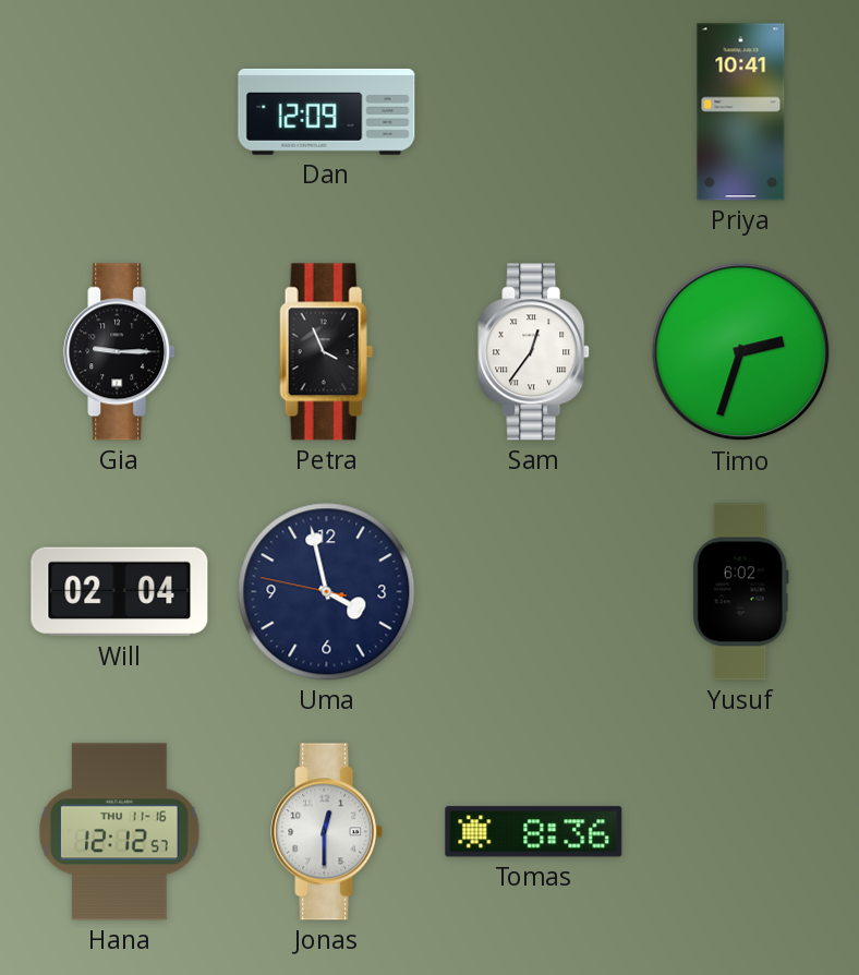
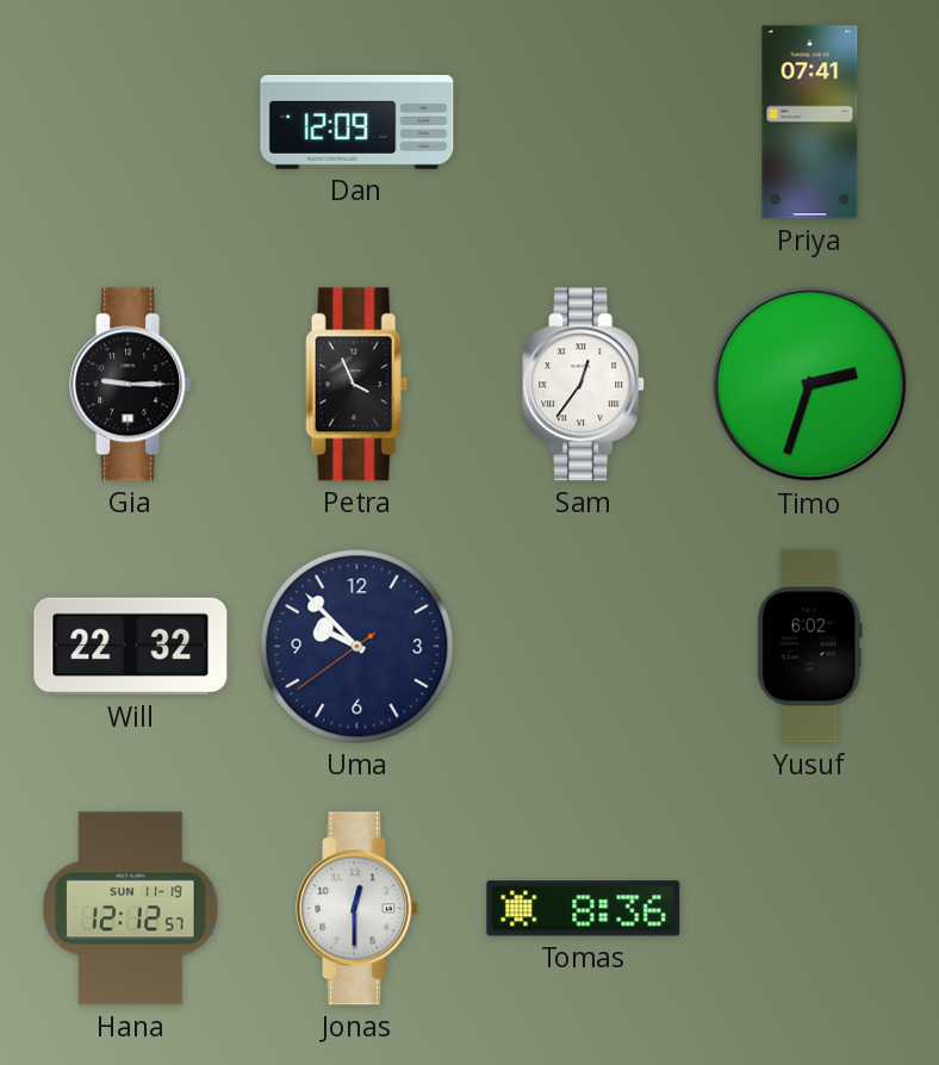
Priya: 10:41 -> 07:41 (810, 123)
Will: 02:04 -> 22:32 (131, 647)
Uma: 3:57 -> 9:52 (357, 647)
Hana date: THU 11-16 -> SUN 11-19 (131, 909)
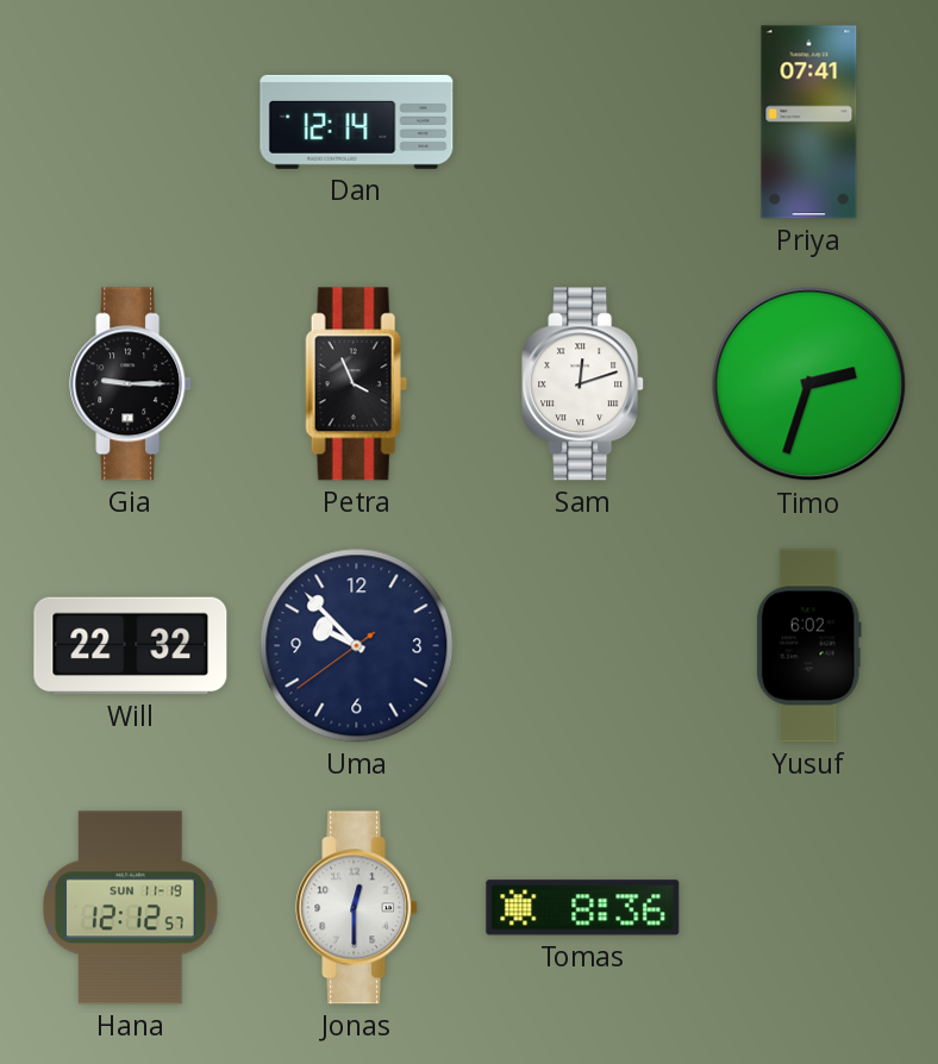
Dan: 12:09 -> 12:14 (357, 121)
Sam: 12:36 -> 12:12 (583, 384)
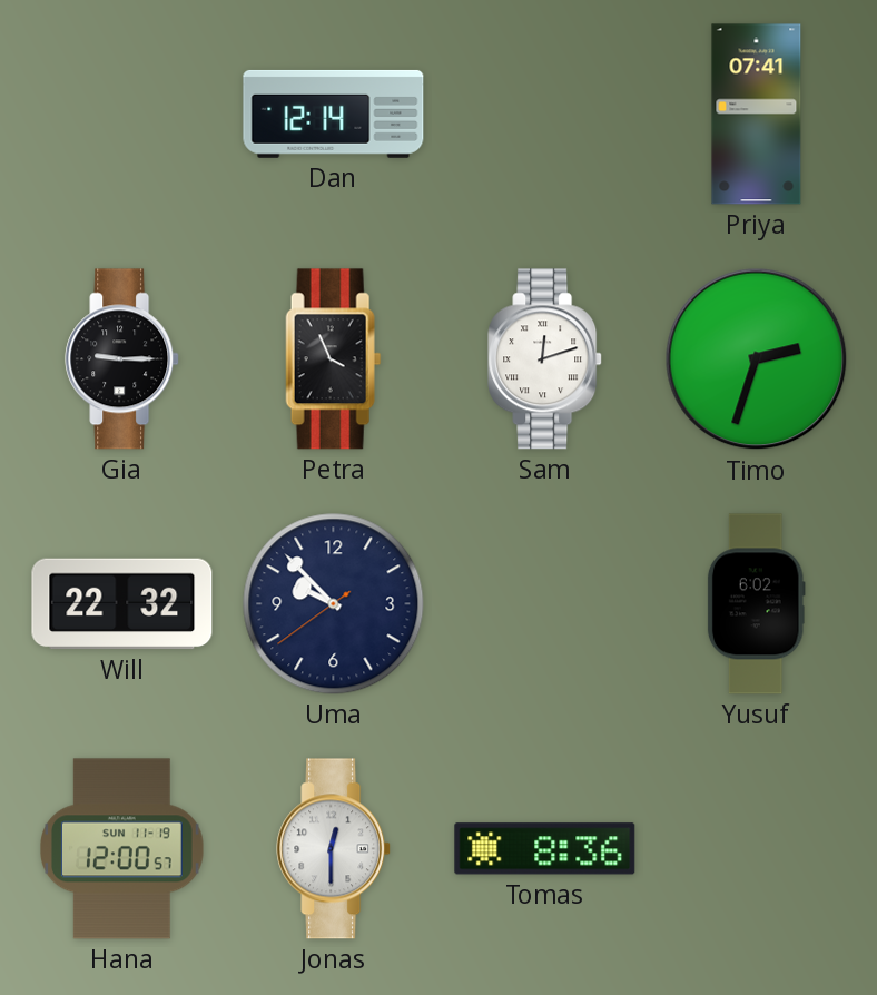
Hana: 12:12 -> 12:00 (122, 849)
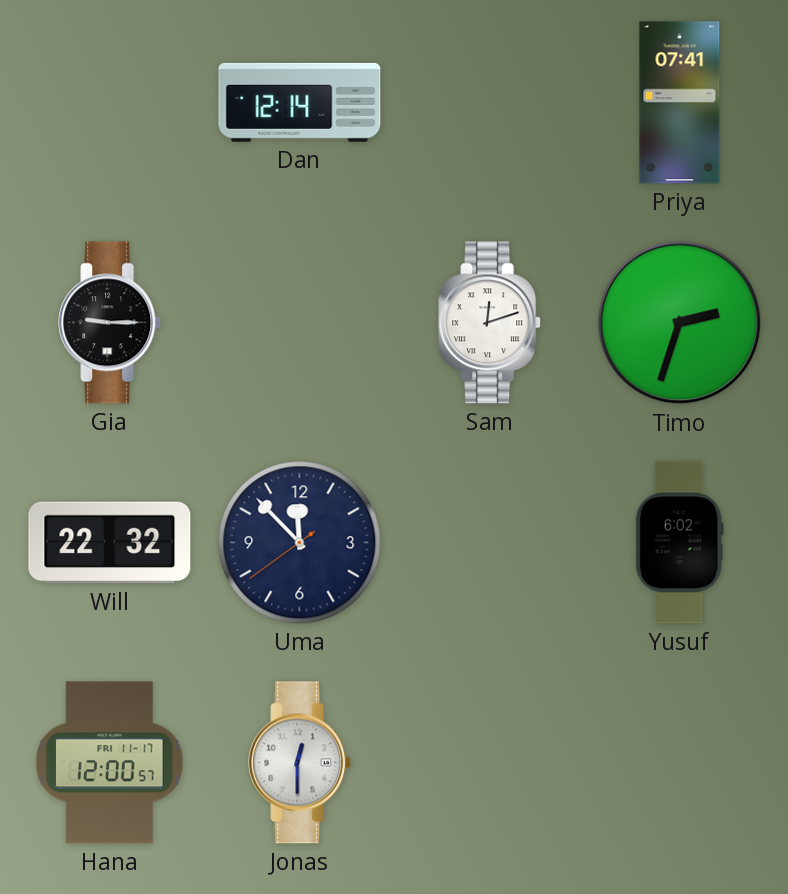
Petra: 3:56 -> none (334, 359)
Uma: 9:52 -> 11:52 (300, 543)
Hana date: SUN 11-19 -> FRI 11-17 (110, 763)
Tomas: 8:36 -> none (545, 849)
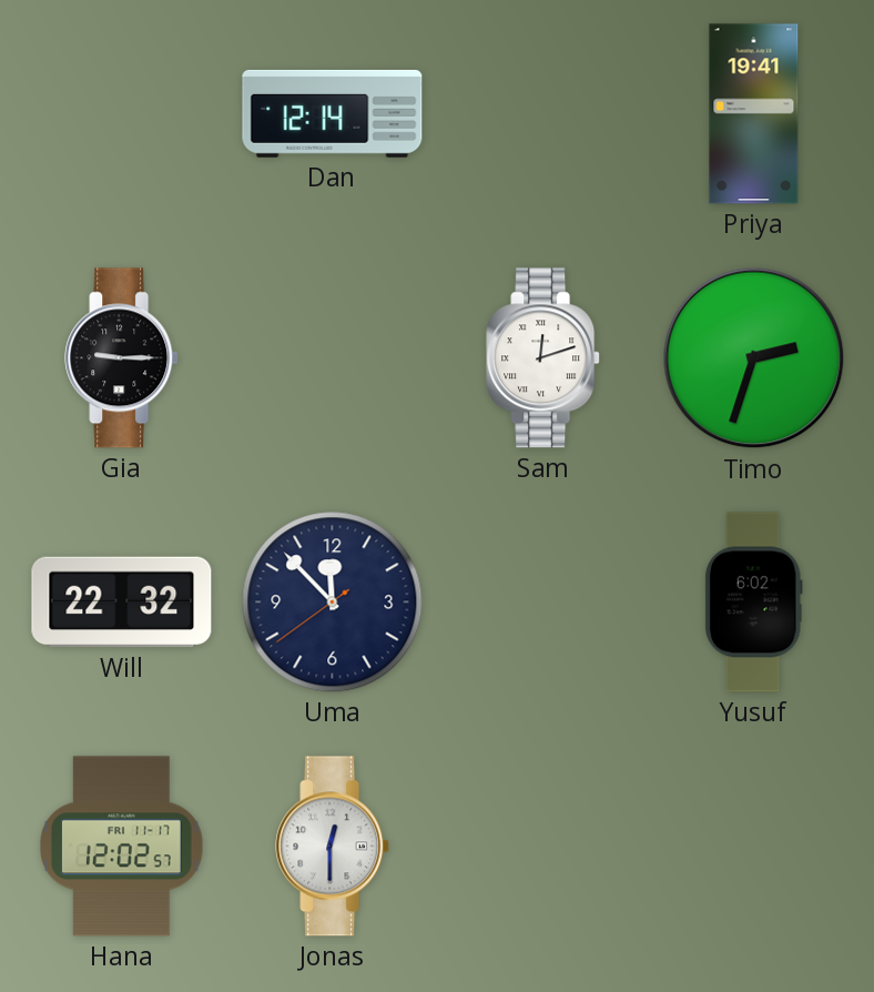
Priya: 07:41 -> 19:41 (754, 114)
Hana: 12:00 -> 12:02 (122, 847)
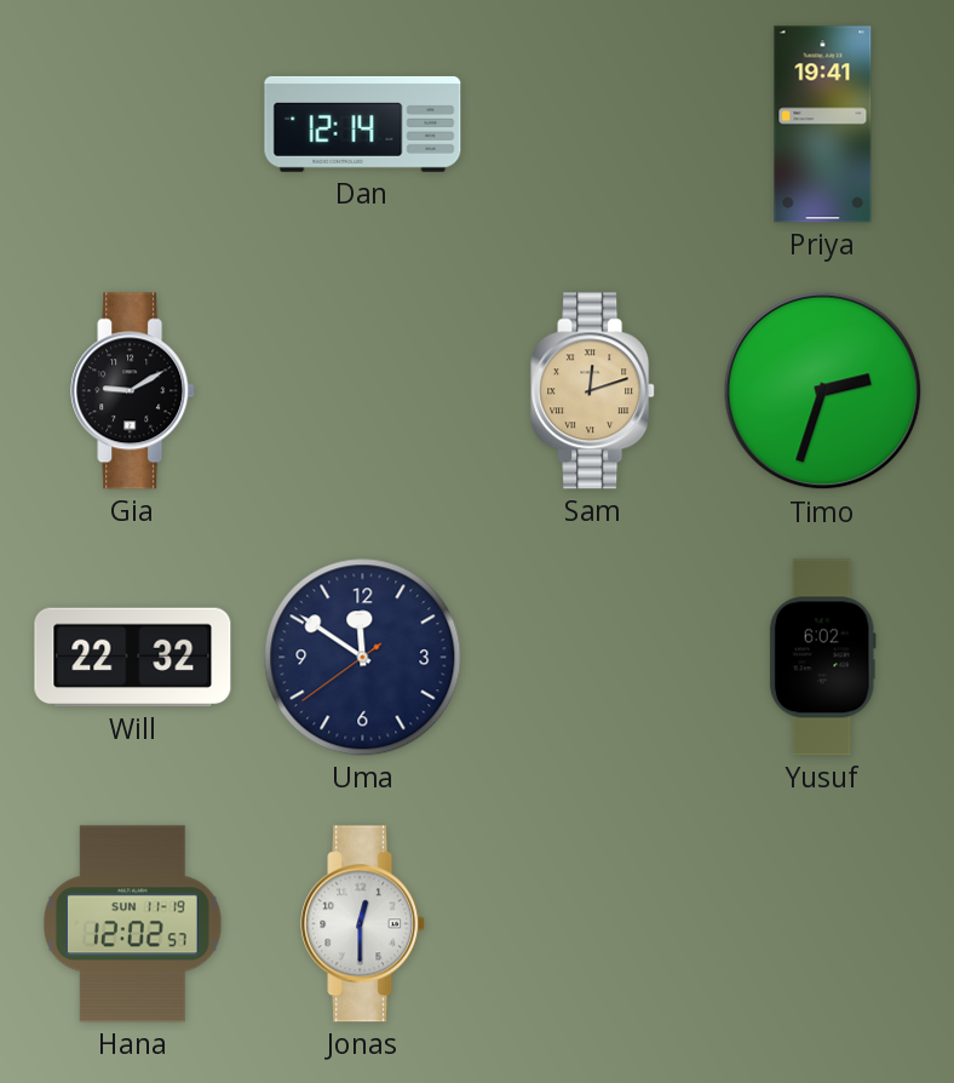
Gia: 9:15 -> 9:10 (133, 391)
Sam dial: white -> champagne (593, 391)
Uma: 11:52 -> 11:50 (363, 658)
Hana date: FRI 11-17 -> SUN 11-19 (133, 924)
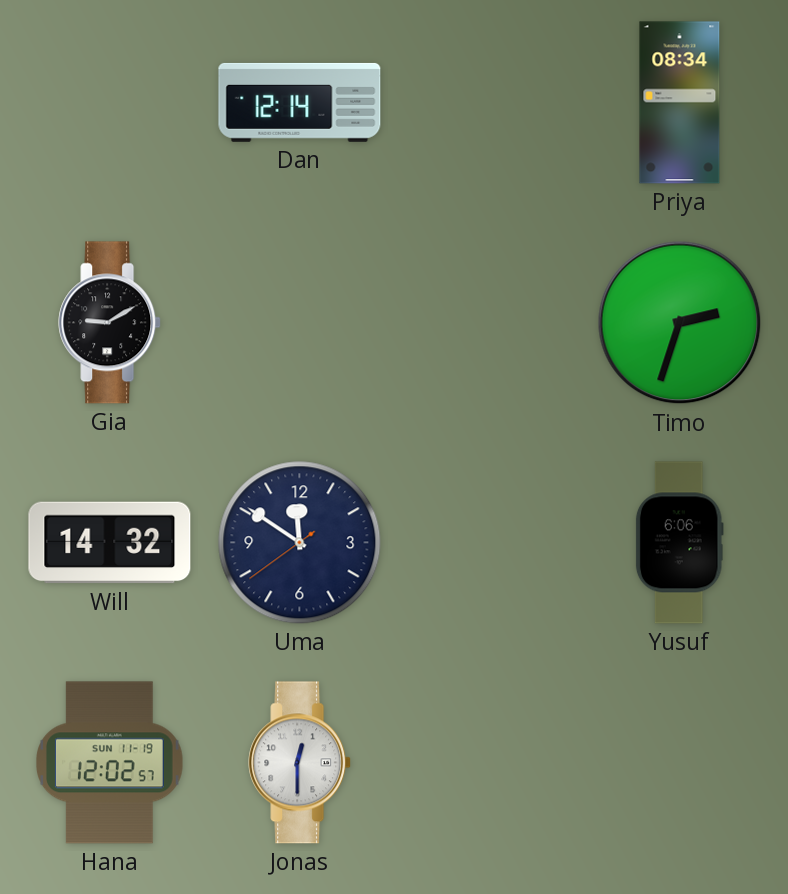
Priya: 19:41 -> 08:34 (680, 103)
Sam: 12:12 -> none (593, 391)
Will: 22:32 -> 14:32 (110, 543)
Yusuf: 6:02 -> 6:06 (679, 543)
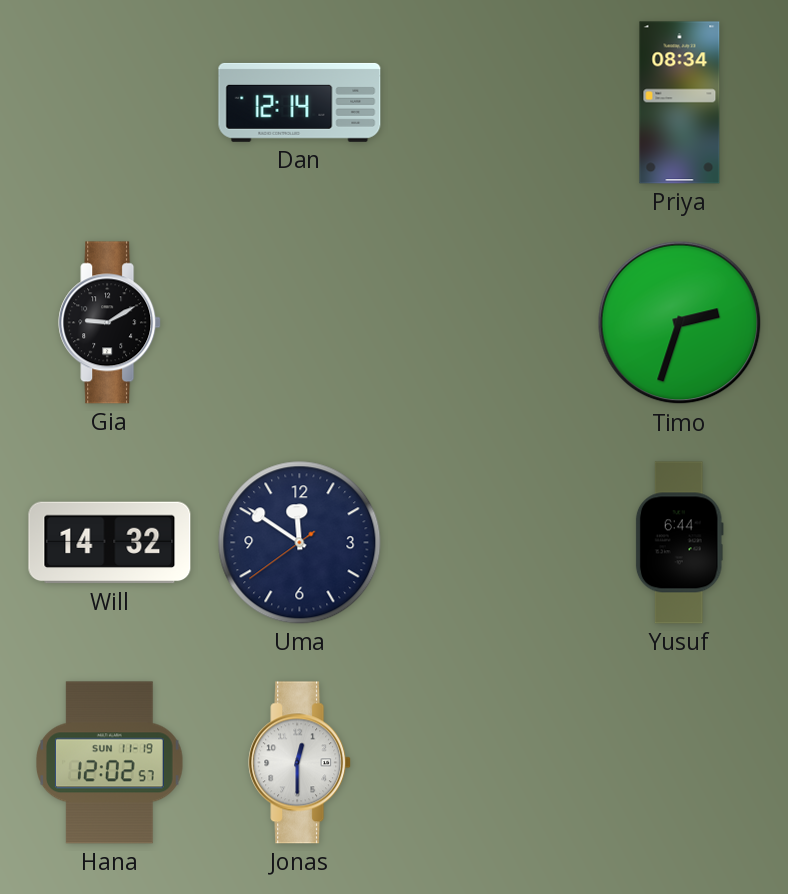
Yusuf: 6:06 -> 6:44 (679, 543)
